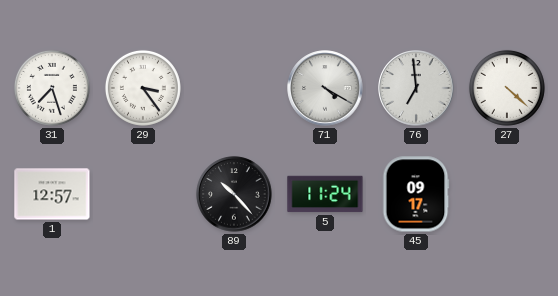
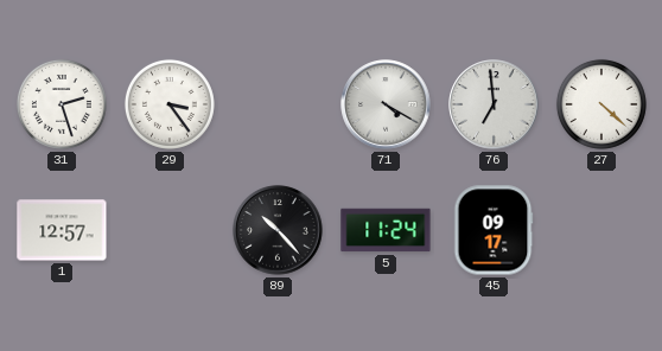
31: 7:27 -> 2:27 (62, 104)
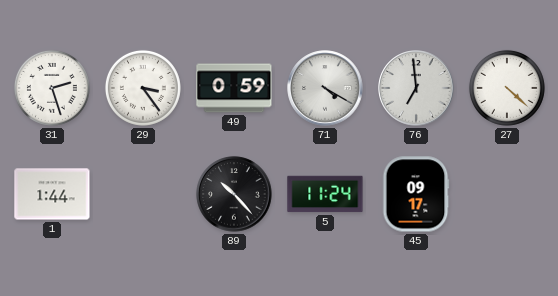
49: none -> 0:59 (234, 88)
1: 12:57 -> 1:44 (52, 194)
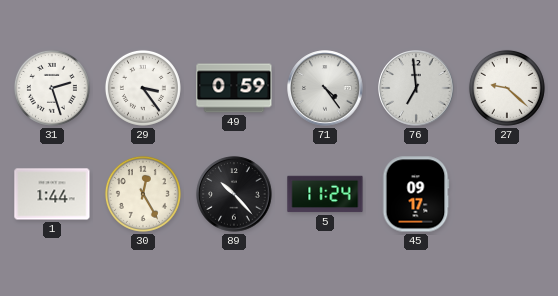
71: 4:20 -> 4:24 (325, 88)
27: 4:22 -> 9:22 (507, 88)
30: none -> 12:25 (143, 194)
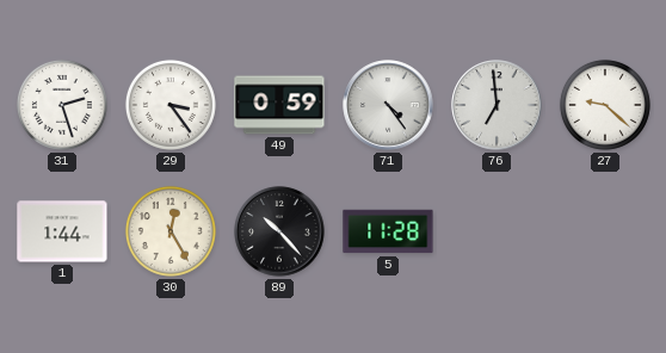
5: 11:24 -> 11:28 (388, 231)
45: 09:17 -> none (416, 194)
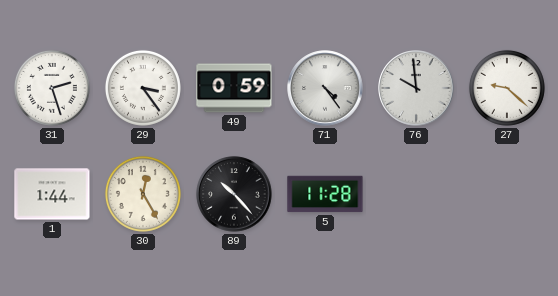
76: 6:59 -> 9:59 (416, 88)
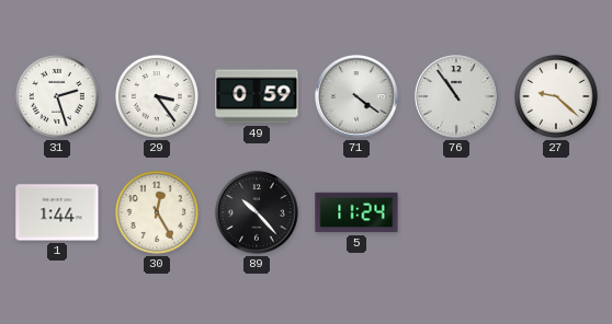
71: 4:24 -> 4:21 (356, 96)
76: 9:59 -> 10:54 (456, 96)
5: 11:28 -> 11:24 (356, 212)
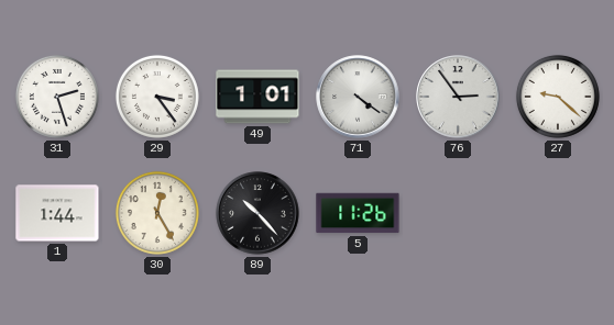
49: 0:59 -> 1:01 (257, 97)
76: 10:54 -> 2:54 (458, 97)
5: 11:24 -> 11:26 (358, 213)
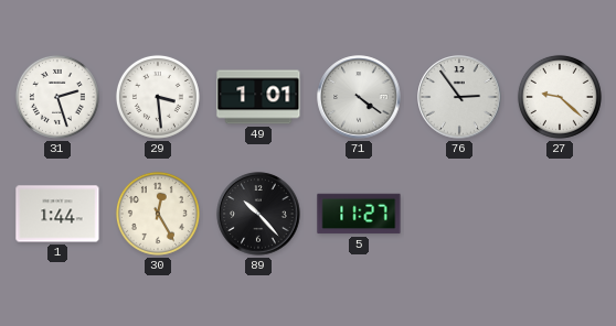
29: 3:24 -> 3:29 (158, 97)
5: 11:26 -> 11:27 (359, 214)
